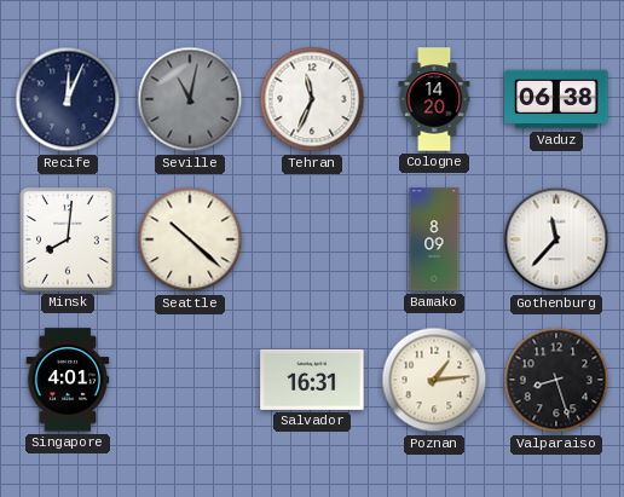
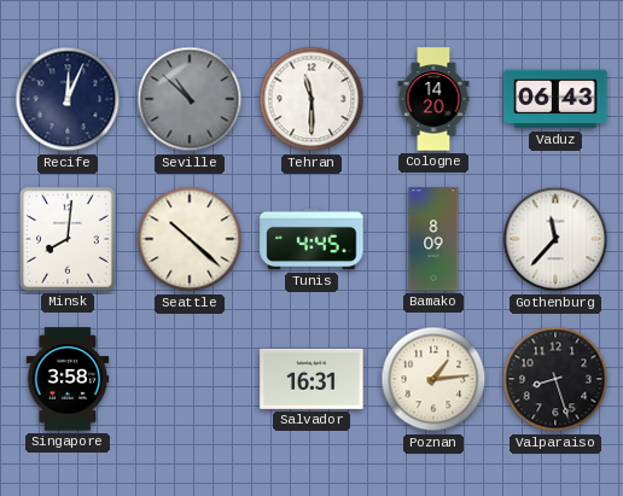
Seville: 11:02 -> 10:52 (190, 99)
Tehran: 11:34 -> 11:30 (311, 99)
Vaduz: 06:38 -> 06:43 (555, 99)
Tunis: none -> 4:45 (311, 239)
Singapore: 4:01 -> 3:58 (68, 379)
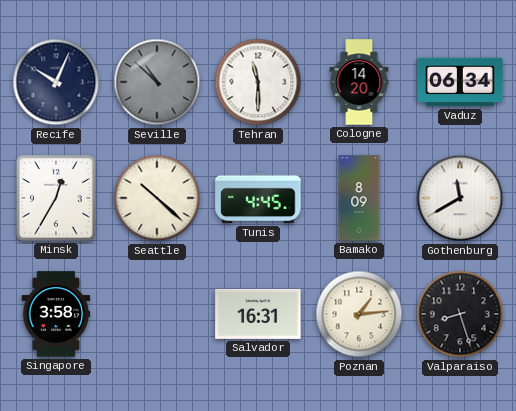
Recife: 12:04 -> 10:04 (56, 82)
Vaduz: 06:43 -> 06:34 (460, 82)
Minsk: 8:01 -> 12:35 (57, 199)
Gothenburg: 11:37 -> 11:40 (460, 198)
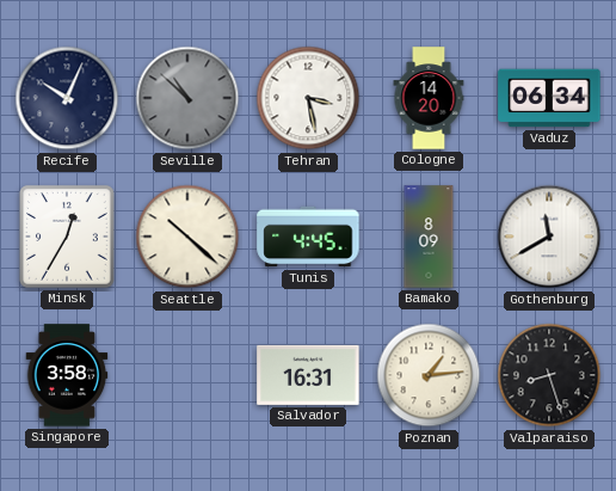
Tehran: 11:30 -> 3:28 (308, 98)
